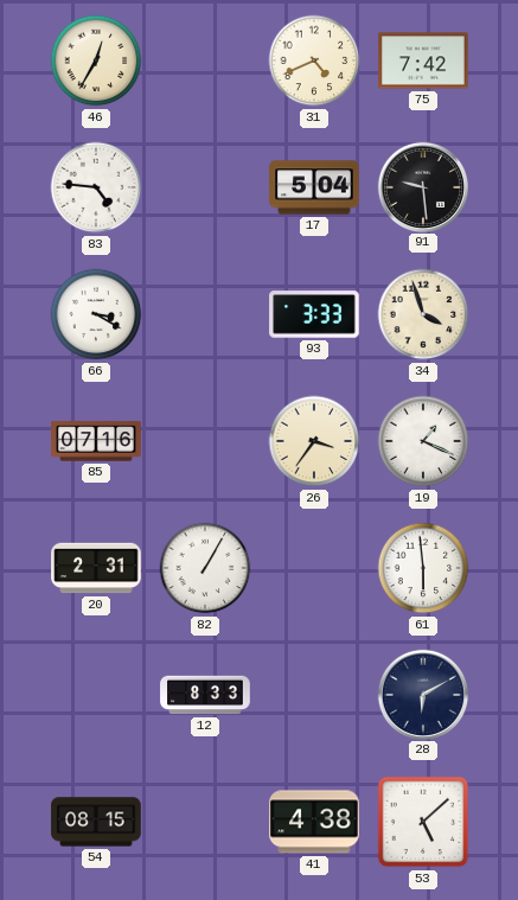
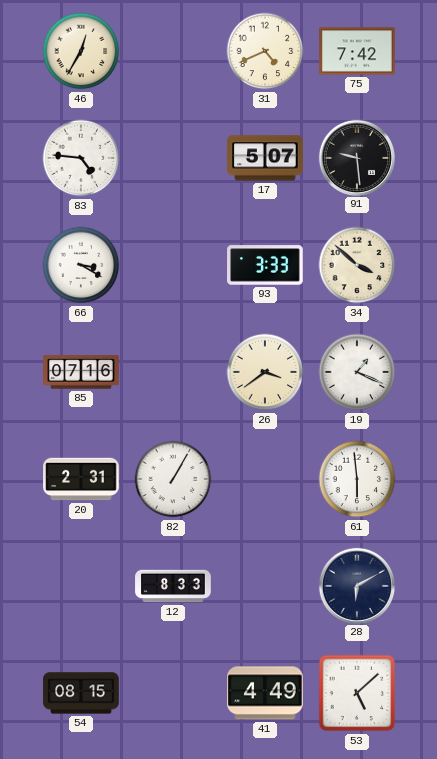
17: 5:04 -> 5:07 (265, 158)
34: 3:57 -> 3:52 (357, 265)
26: 3:36 -> 3:39 (265, 372)
41: 4:38 -> 4:49 (266, 693)
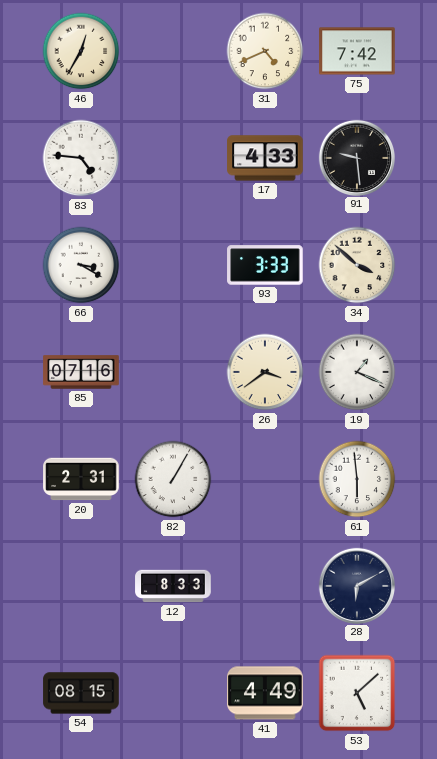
17: 5:07 -> 4:33 (265, 158)
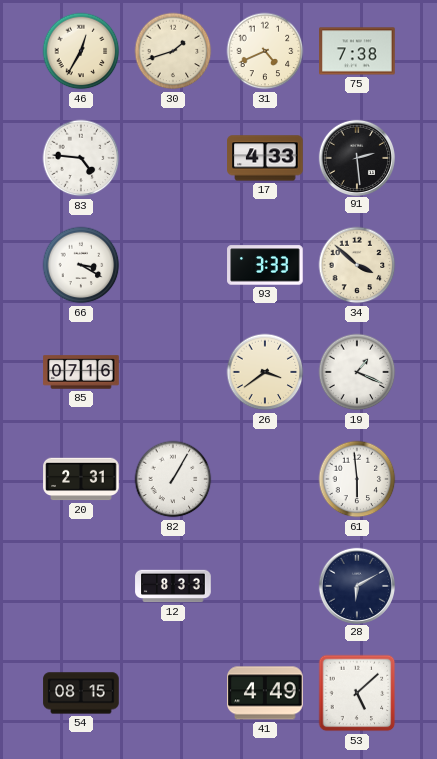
30: none -> 1:42 (173, 51)
75: 7:42 -> 7:38 (357, 51)
91: 9:29 -> 2:29 (356, 157)
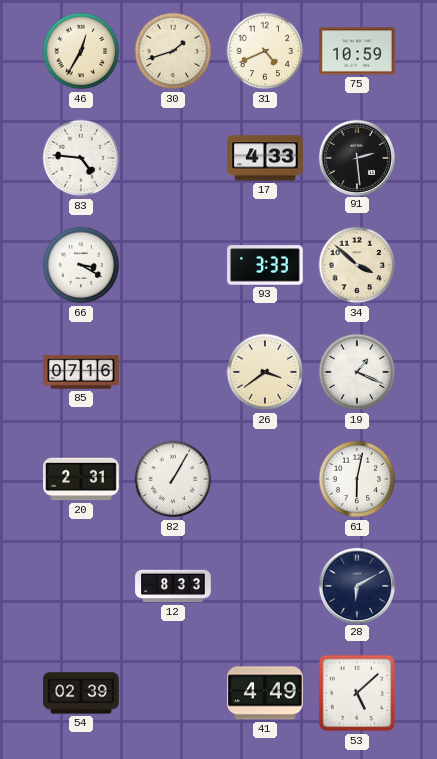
75: 7:38 -> 10:59 (357, 51)
61: 5:59 -> 6:02 (357, 479)
54: 08:15 -> 02:39 (81, 693)
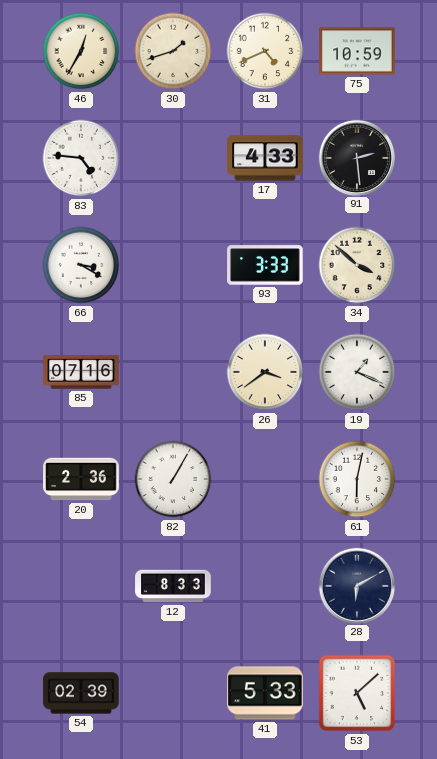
20: 2:31 -> 2:36 (81, 479)
41: 4:49 -> 5:33 (266, 693)
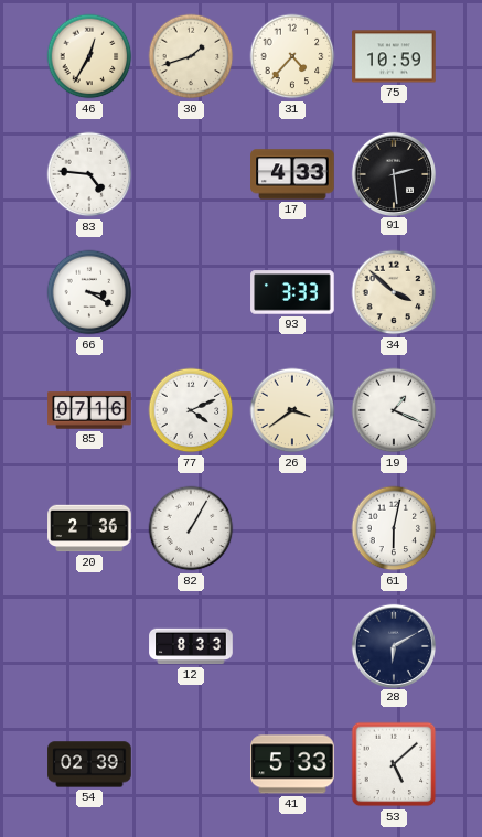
31: 4:41 -> 4:37 (292, 56)
77: none -> 4:11 (191, 410)
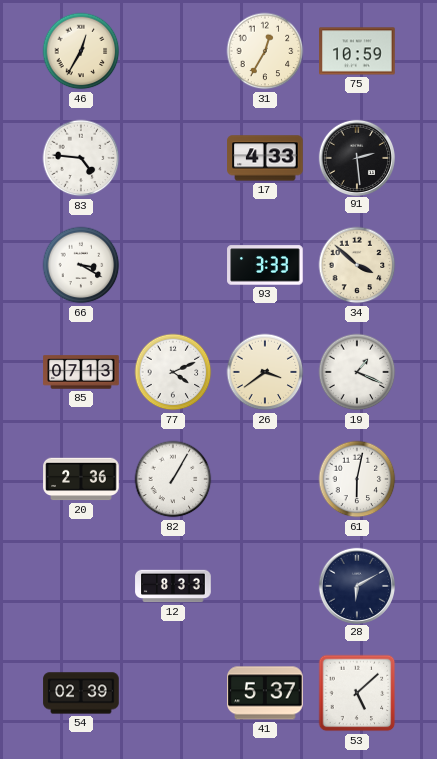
30: 1:42 -> none (191, 56)
31: 4:37 -> 12:35 (265, 51)
85: 07:16 -> 07:13 (81, 372)
41: 5:33 -> 5:37 (266, 693)
